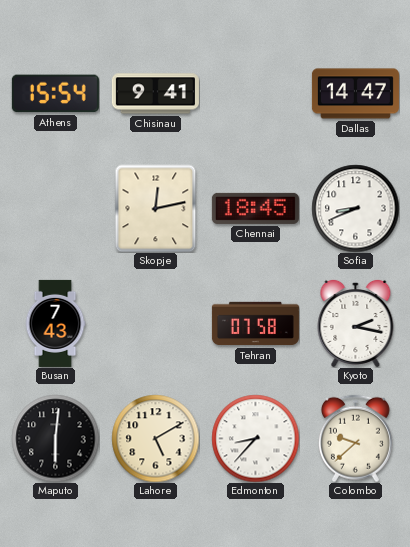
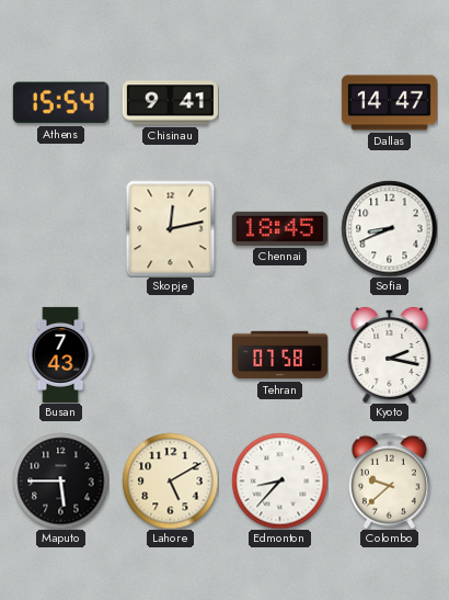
Maputo: 6:01 -> 5:45 (60, 480)
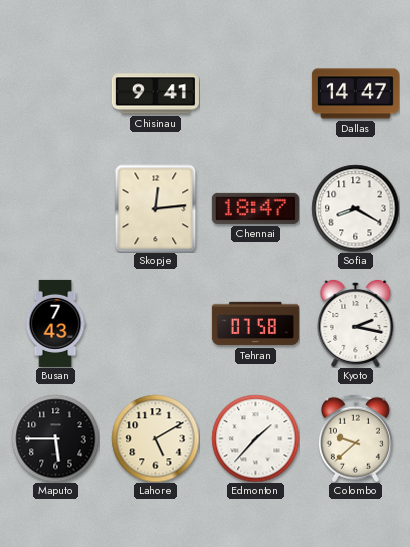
Athens: 15:54 -> none (60, 103)
Skopje: 12:13 -> 12:14 (156, 208)
Chennai: 18:45 -> 18:47 (255, 208)
Sofia: 8:41 -> 8:20 (355, 208)
Edmonton: 8:37 -> 1:37 (255, 438)
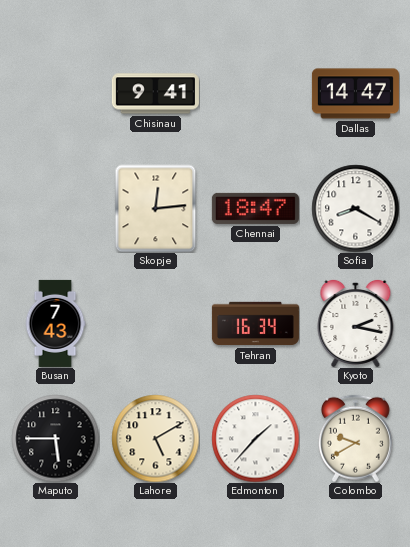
Tehran: 07:58 -> 16:34 (255, 324)
Colombo: 9:38 -> 9:40 (355, 438)
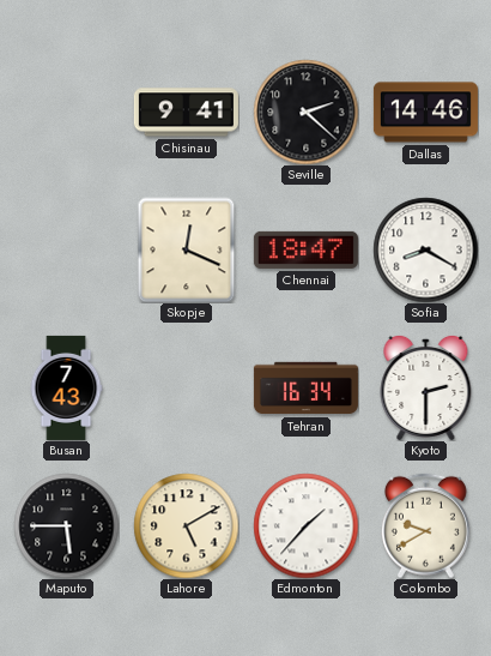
Seville: none -> 2:22 (305, 112)
Dallas: 14:47 -> 14:46 (425, 113)
Skopje: 12:14 -> 12:19 (187, 249)
Kyoto: 2:17 -> 2:30 (426, 387)
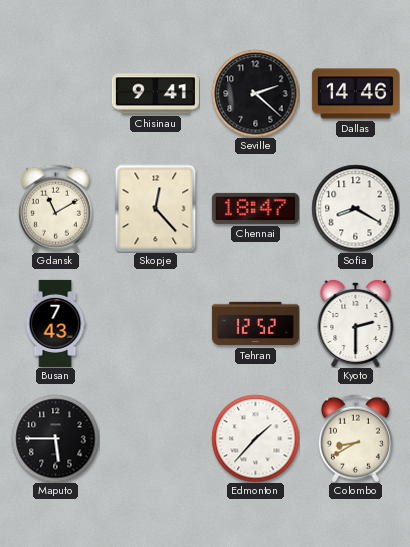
Gdansk: none -> 11:10 (55, 208)
Skopje: 12:19 -> 12:23 (156, 208)
Tehran: 16:34 -> 12:52 (255, 324)
Lahore: 5:10 -> none (186, 525)
Colombo: 9:40 -> 8:40 (355, 438)
